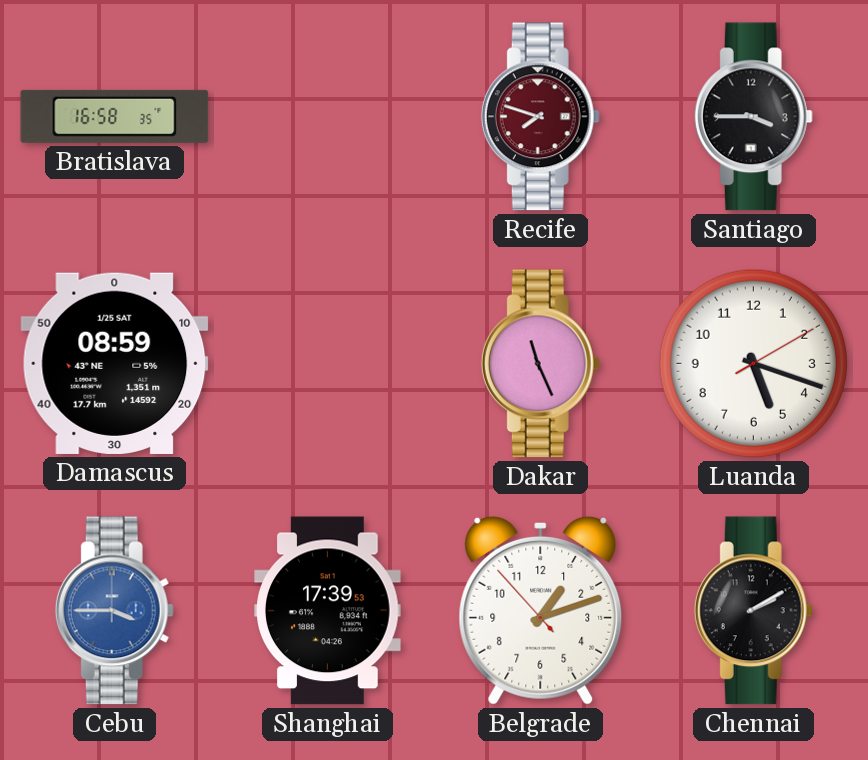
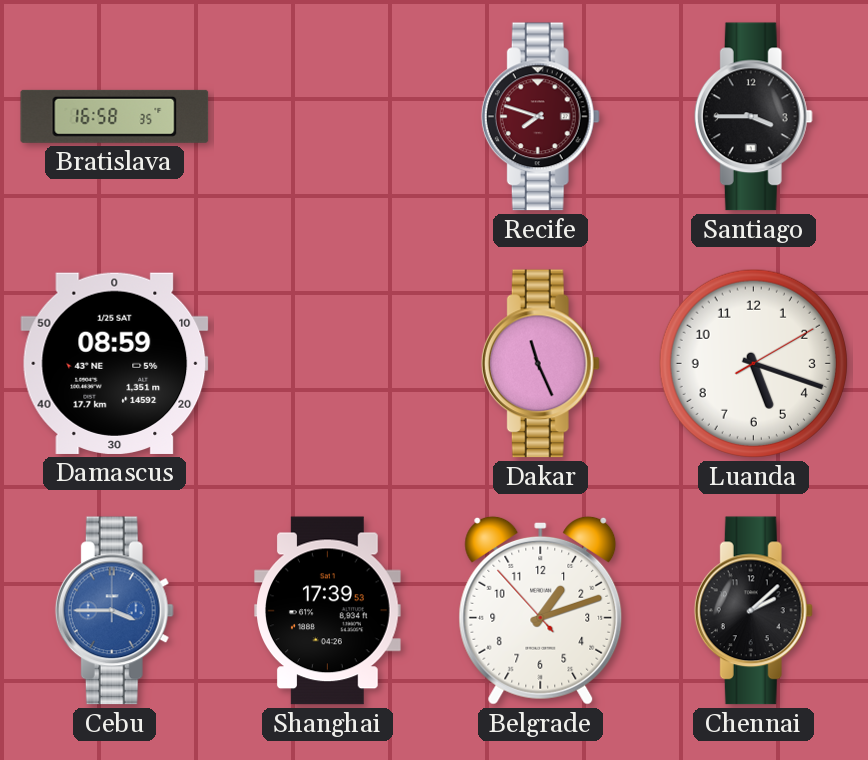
Chennai: 2:10 -> 2:08 (753, 611)
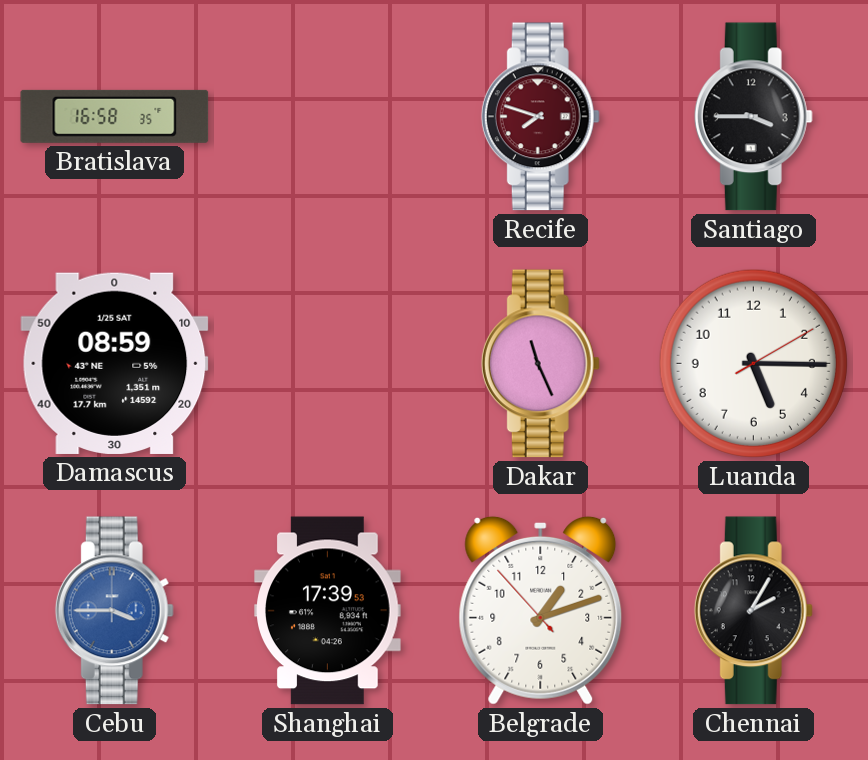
Luanda: 5:18 -> 5:15 (753, 363)
Chennai: 2:08 -> 2:05 (753, 611)
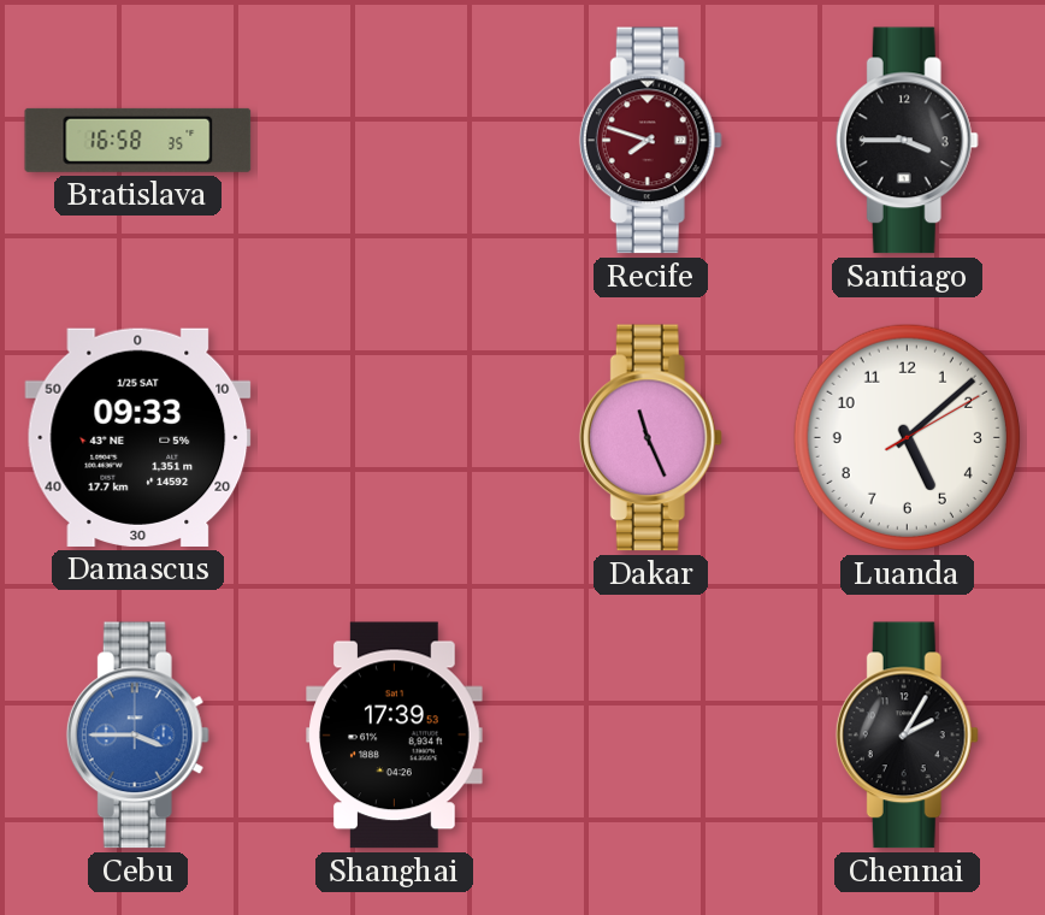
Damascus: 08:59 -> 09:33 (138, 437)
Luanda: 5:15 -> 5:08 (907, 437)
Belgrade: 1:11 -> none (541, 610)
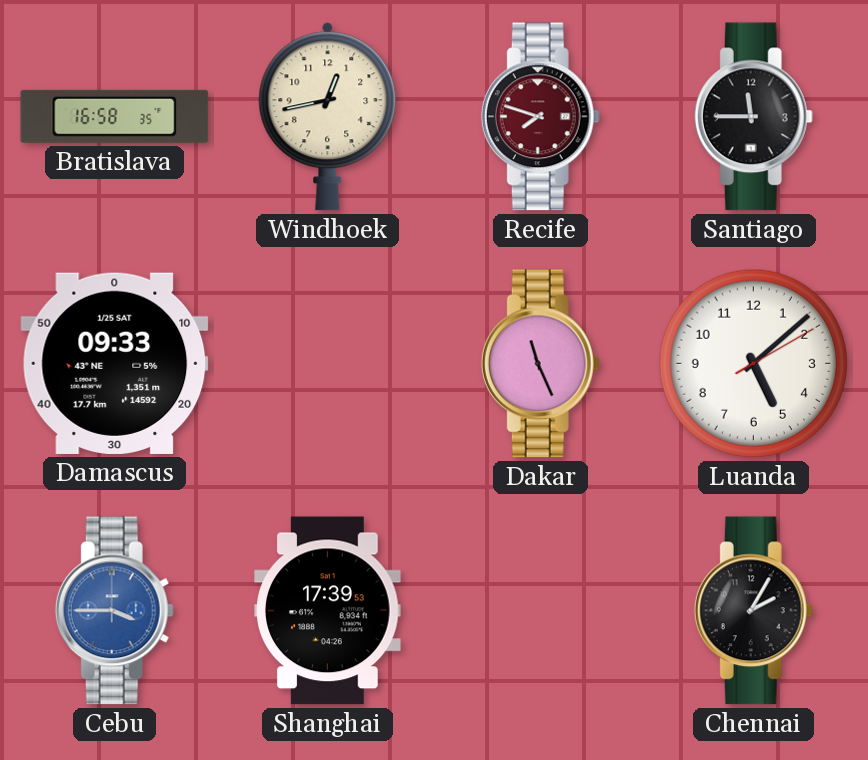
Windhoek: none -> 12:43 (328, 117)
Santiago: 3:45 -> 11:45 (753, 117)
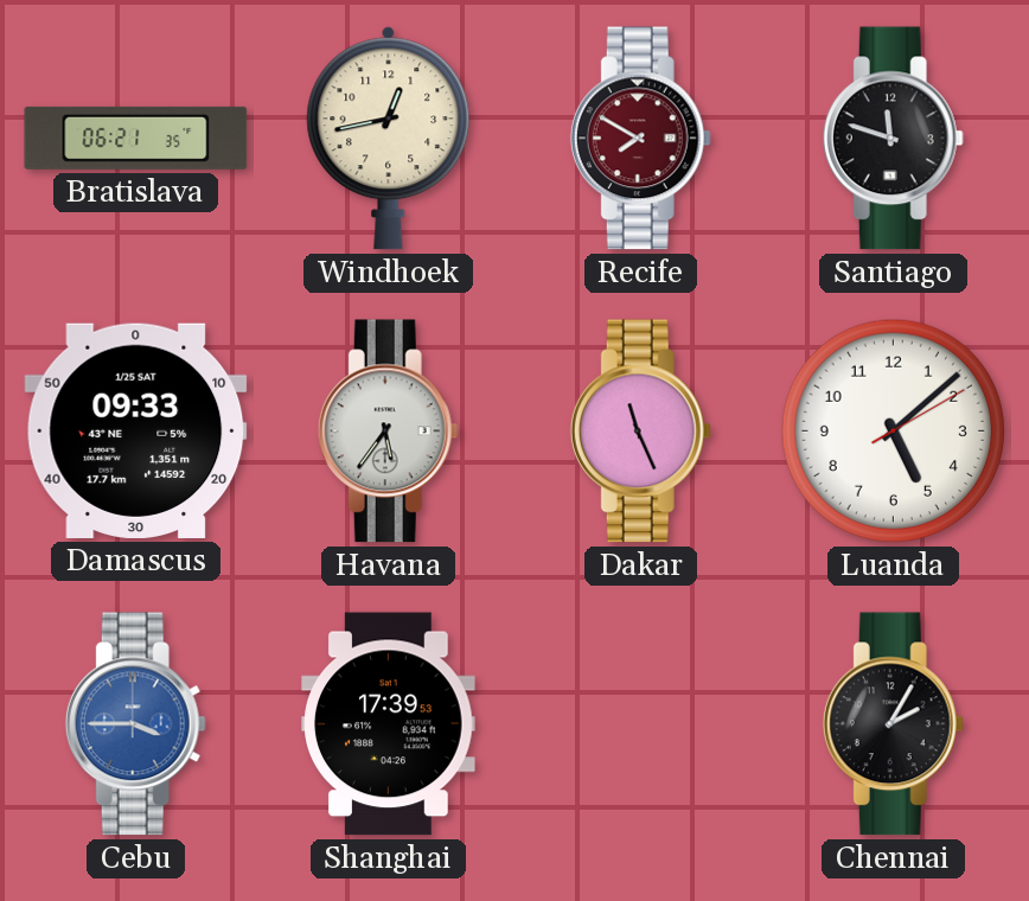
Bratislava: 16:58 -> 06:21 (136, 138)
Recife: 7:48 -> 7:50 (640, 139)
Santiago: 11:45 -> 11:48 (893, 139)
Havana: none -> 5:36 (388, 432)
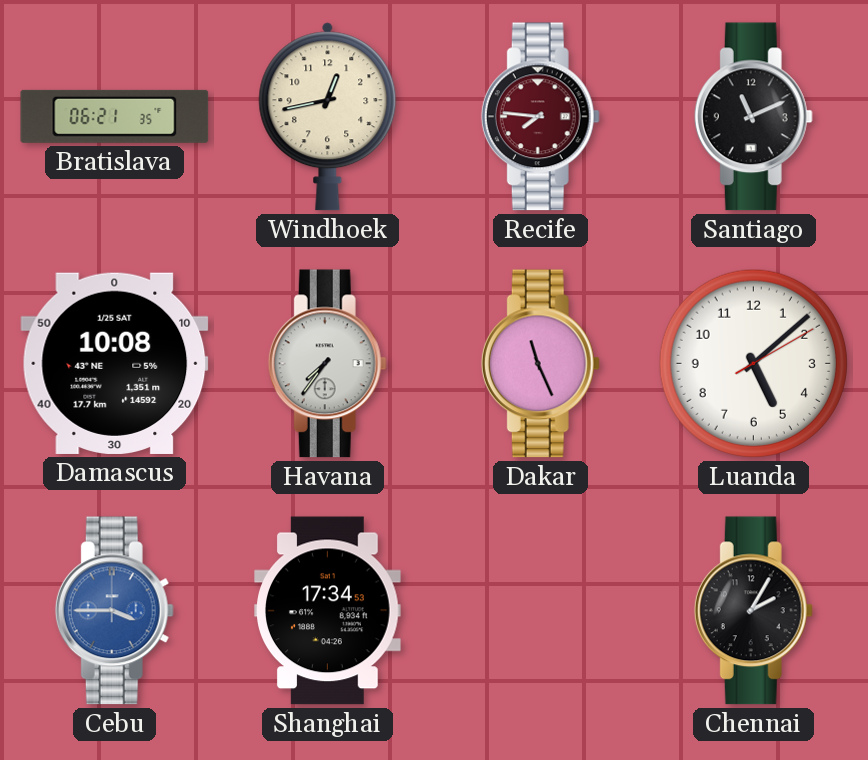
Recife: 7:50 -> 7:46 (540, 117)
Santiago: 11:48 -> 11:11 (753, 117)
Damascus: 09:33 -> 10:08 (115, 363)
Havana: 5:36 -> 7:36 (327, 364)
Shanghai: 17:39 -> 17:34 (328, 611)
